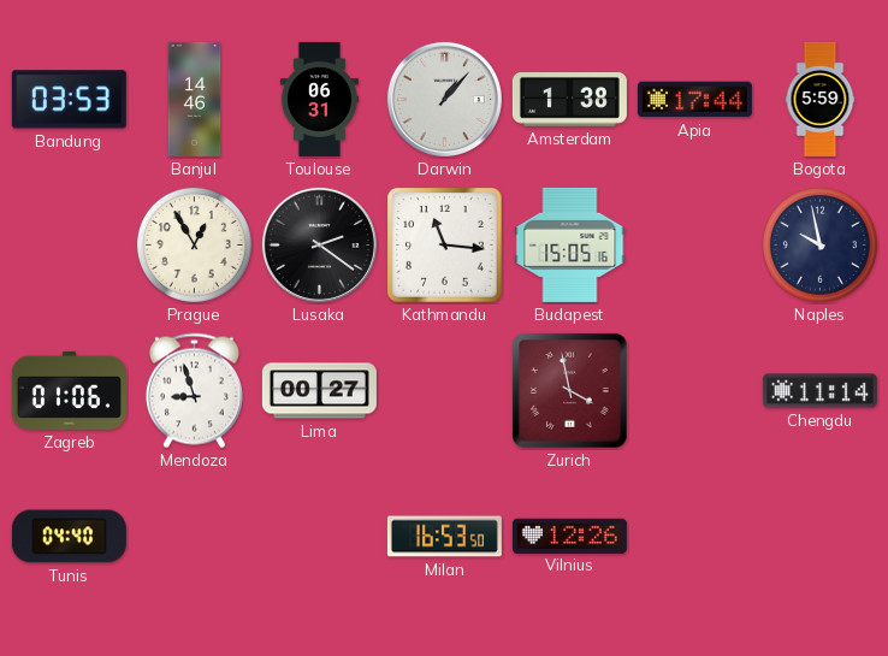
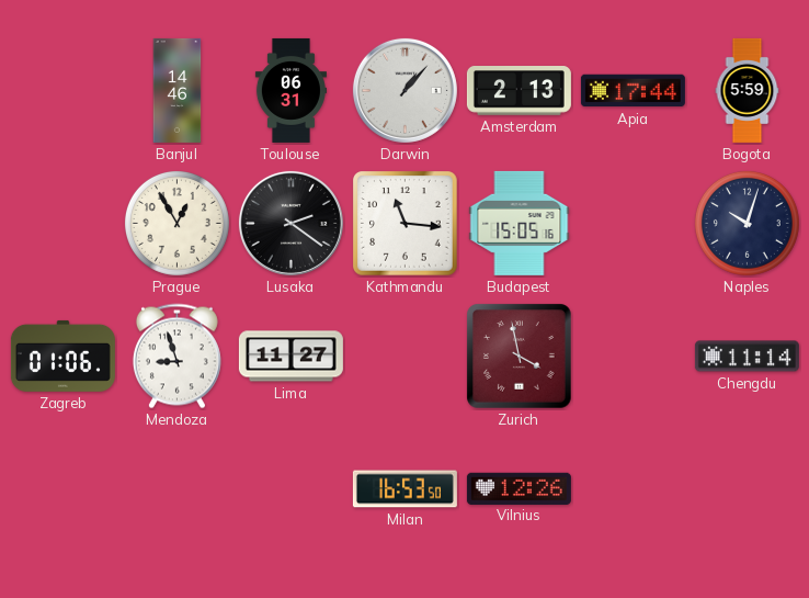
Bandung: 03:53 -> none (69, 100)
Amsterdam: 1:38 -> 2:13 (519, 91)
Naples: 9:58 -> 10:03 (747, 223)
Lima: 00:27 -> 11:27 (290, 357)
Tunis: 04:40 -> none (69, 537)
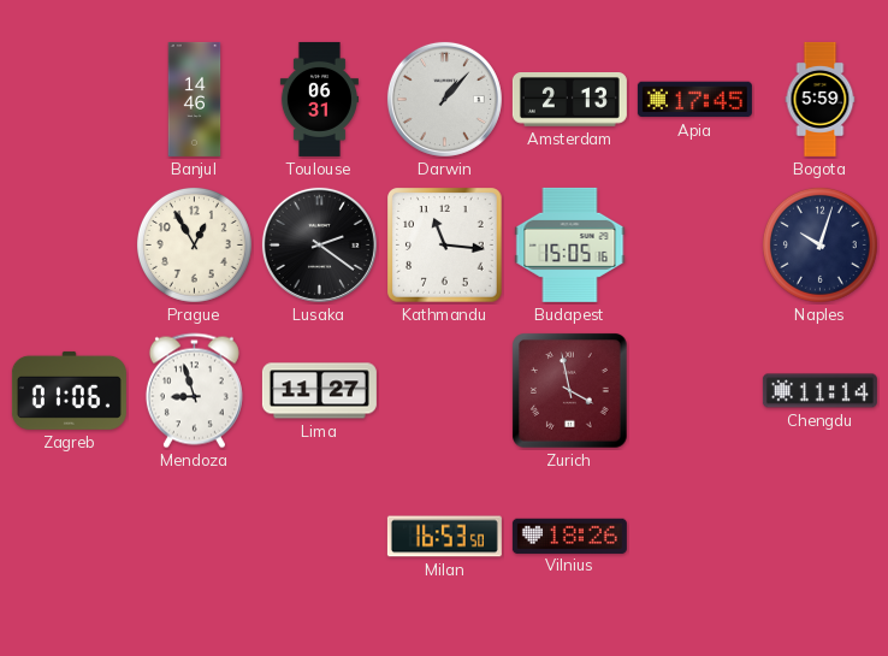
Apia: 17:44 -> 17:45 (694, 100)
Vilnius: 12:26 -> 18:26 (569, 536)
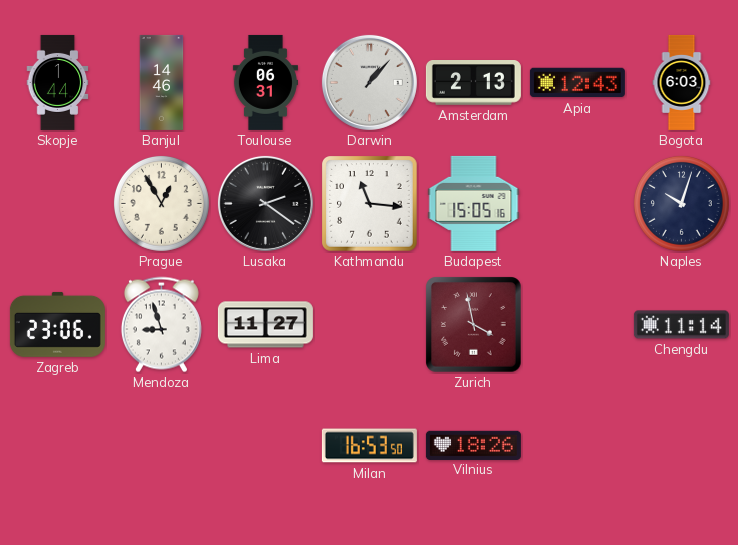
Skopje: none -> 1:44 (58, 82)
Apia: 17:45 -> 12:43 (577, 83)
Bogota: 5:59 -> 6:03 (682, 82)
Zagreb: 01:06 -> 23:06 (57, 324)
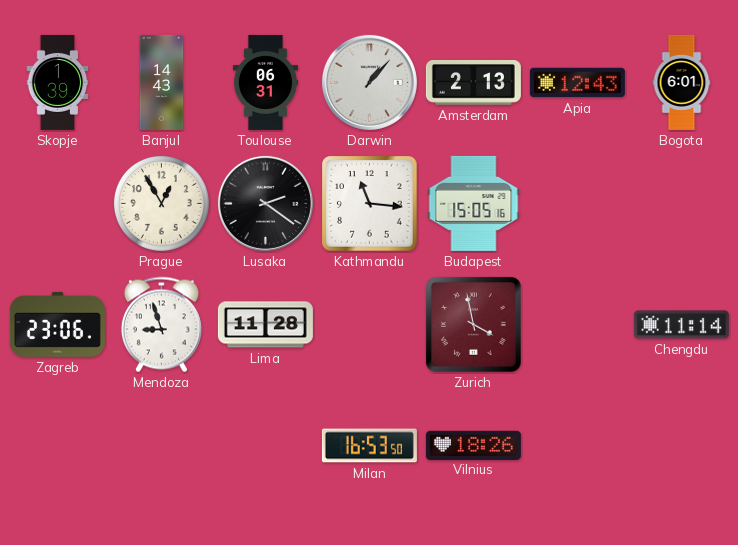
Skopje: 1:44 -> 1:39 (58, 82)
Banjul: 14:46 -> 14:43 (162, 82)
Bogota: 6:03 -> 6:01 (682, 82)
Naples: 10:03 -> none (681, 203)
Lima: 11:27 -> 11:28 (265, 325)
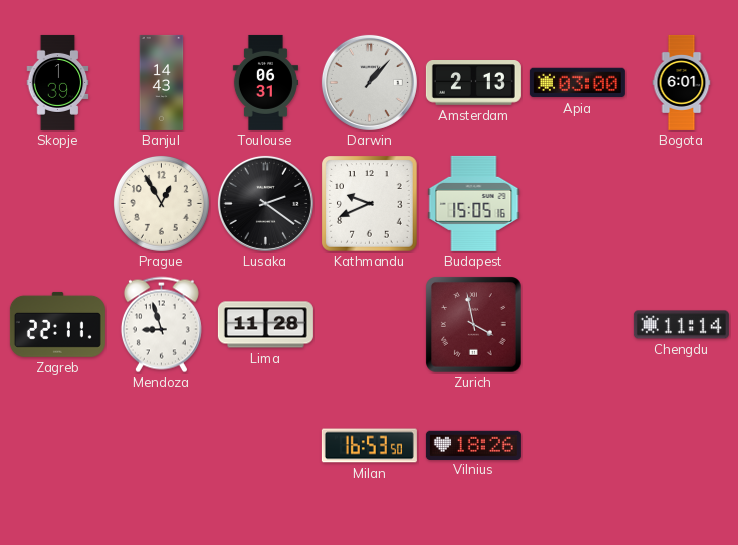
Apia: 12:43 -> 03:00 (577, 83)
Kathmandu: 11:16 -> 9:41 (370, 204)
Zagreb: 23:06 -> 22:11 (57, 324)
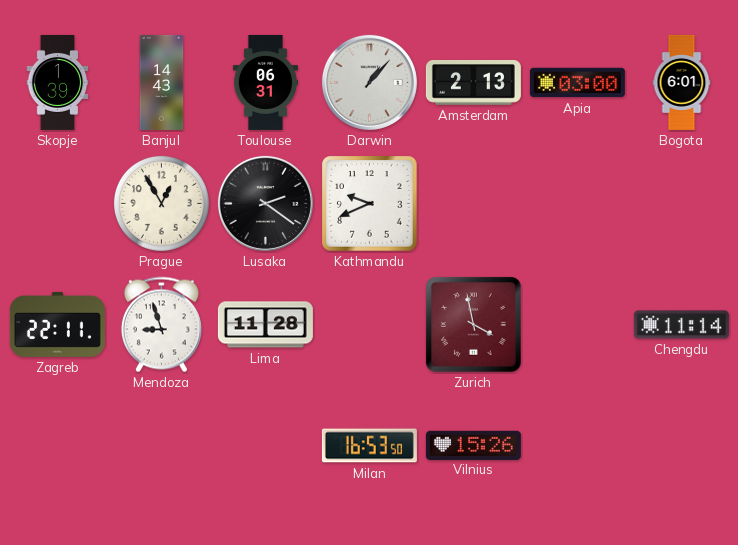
Budapest: 15:05 -> none (474, 203)
Vilnius: 18:26 -> 15:26 (473, 445)
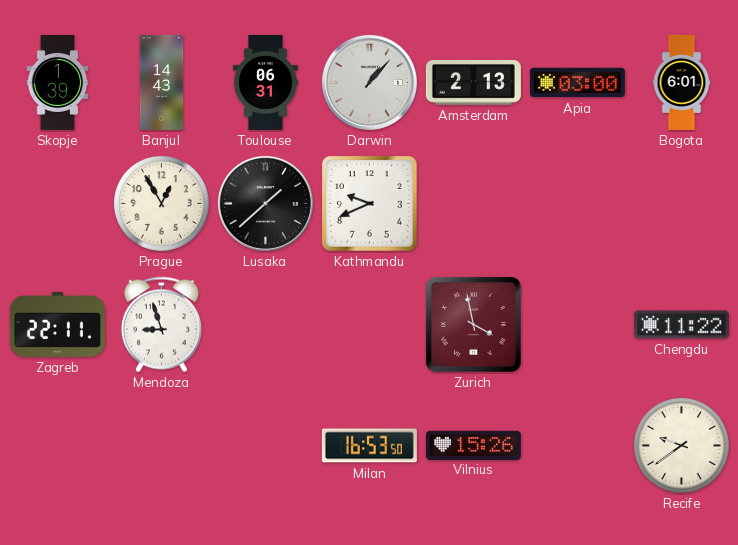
Lusaka: 2:21 -> 1:38 (265, 203)
Lima: 11:28 -> none (265, 325)
Chengdu: 11:14 -> 11:22 (681, 325)
Recife: none -> 9:39 (681, 445)
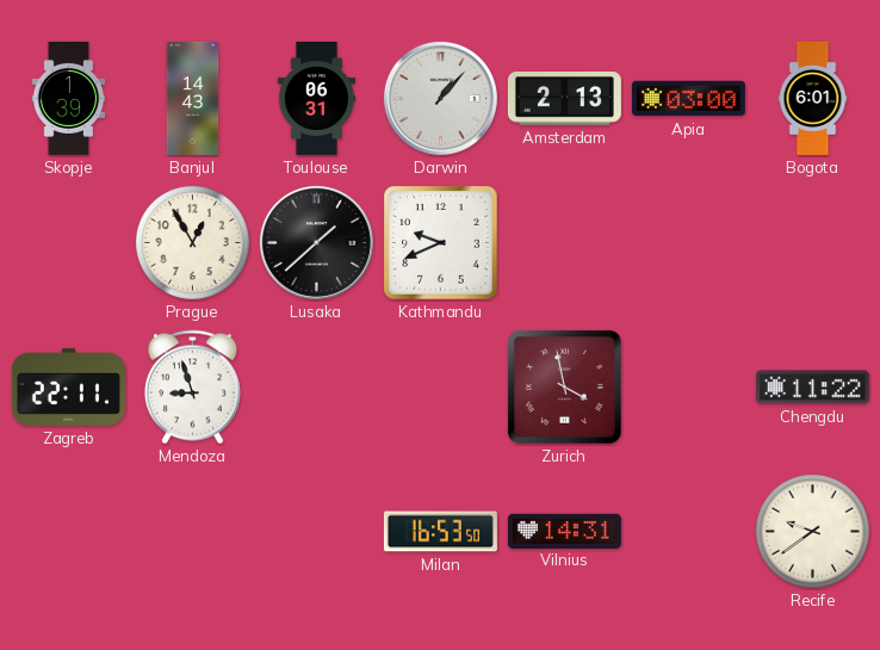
Vilnius: 15:26 -> 14:31 (564, 531)
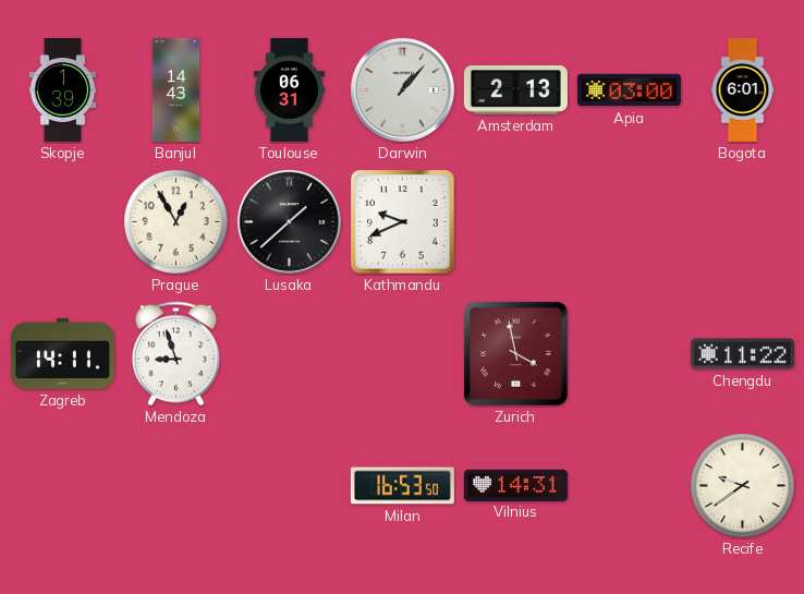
Zagreb: 22:11 -> 14:11 (62, 353)
